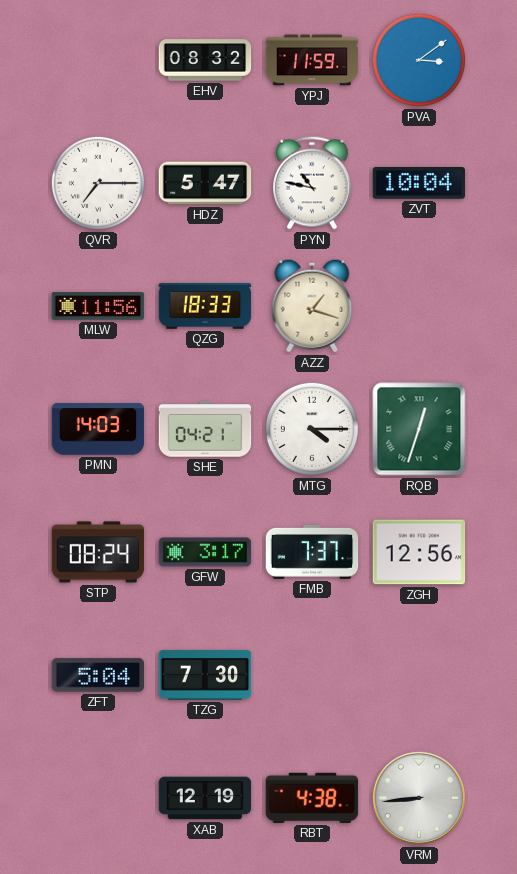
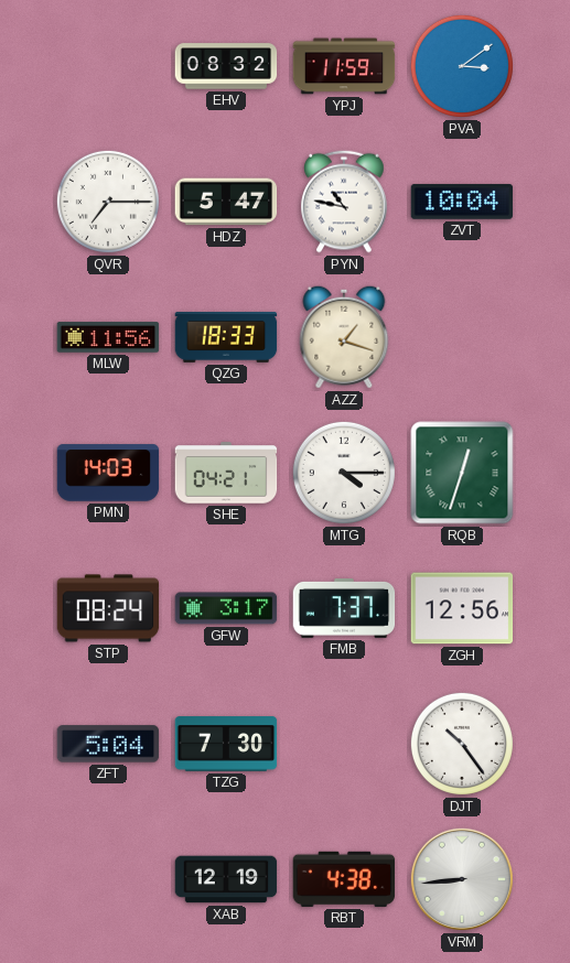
DJT: none -> 10:24 (462, 744)
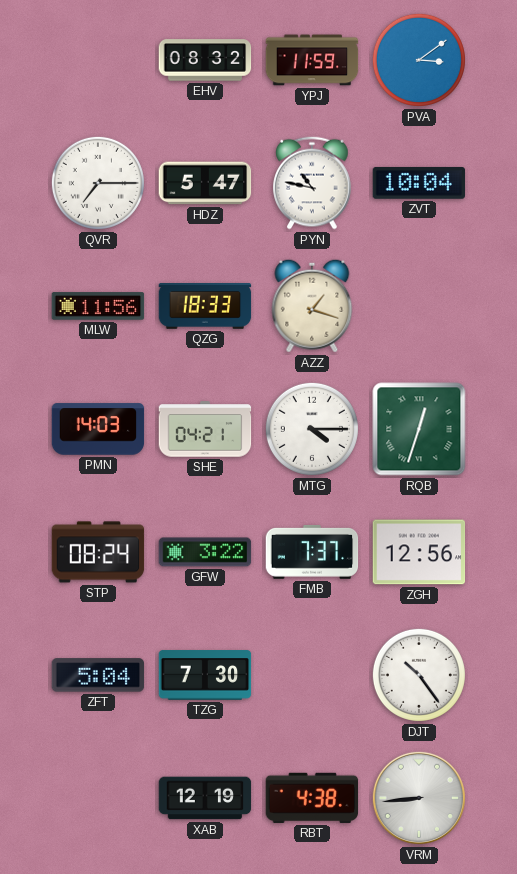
GFW: 3:17 -> 3:22 (205, 552)
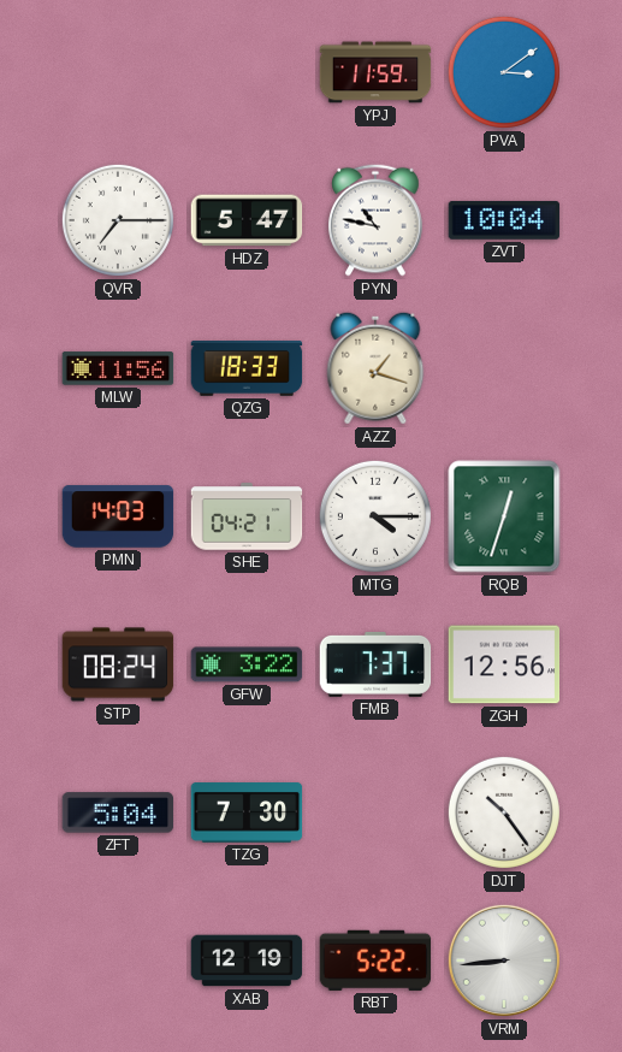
EHV: 08:32 -> none (205, 60)
RBT: 4:38 -> 5:22 (375, 961)
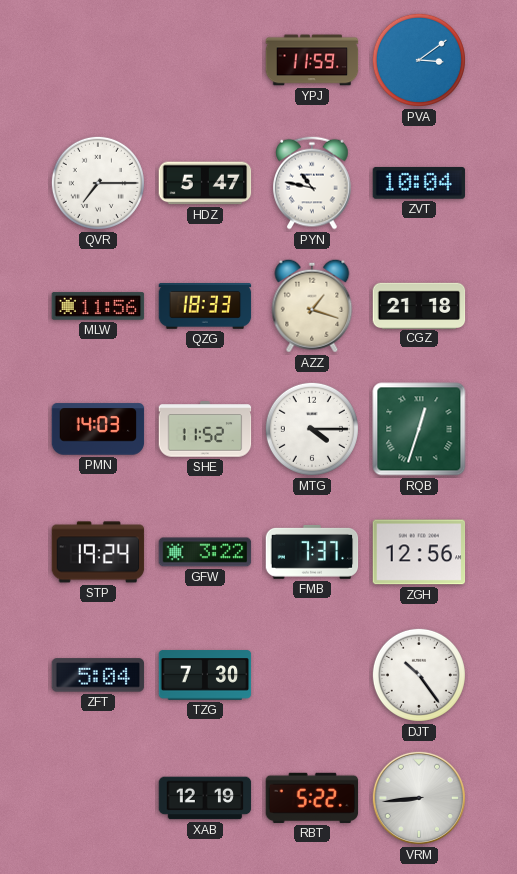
CGZ: none -> 21:18 (419, 305)
SHE: 04:21 -> 11:52 (205, 429)
STP: 08:24 -> 19:24 (98, 552)
